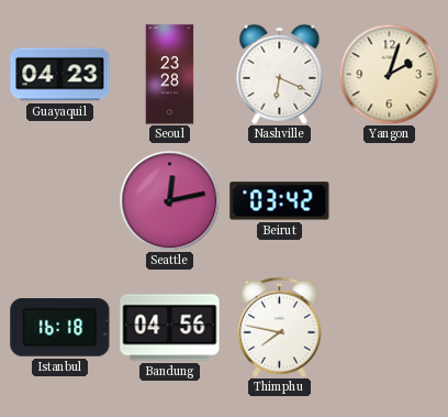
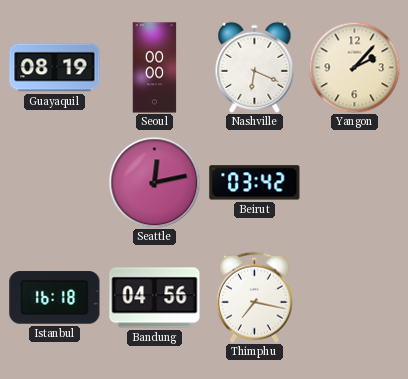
Guayaquil: 04:23 -> 08:19 (55, 68)
Seoul: 23:28 -> 00:00 (155, 68)
Yangon: 2:03 -> 2:07 (354, 67)
Thimphu: 7:47 -> 7:17 (254, 297)
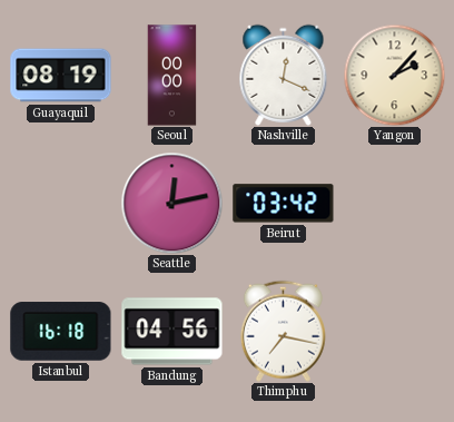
Nashville: 6:19 -> 12:19 (284, 75)
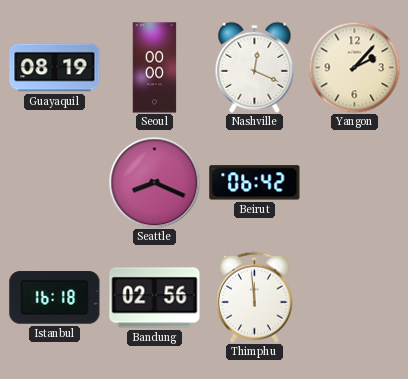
Seattle: 12:13 -> 8:19 (154, 182)
Beirut: 03:42 -> 06:42 (255, 183)
Bandung: 04:56 -> 02:56 (155, 298)
Thimphu: 7:17 -> 11:59 (254, 297)
